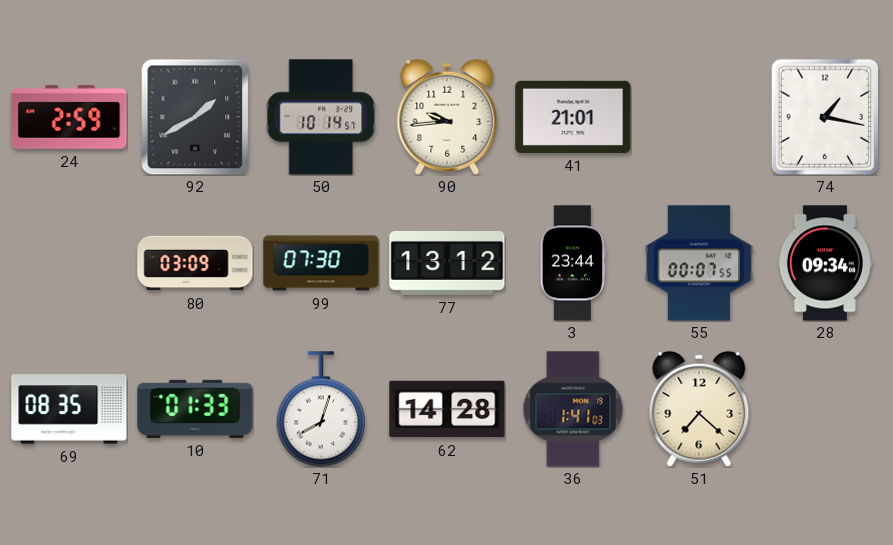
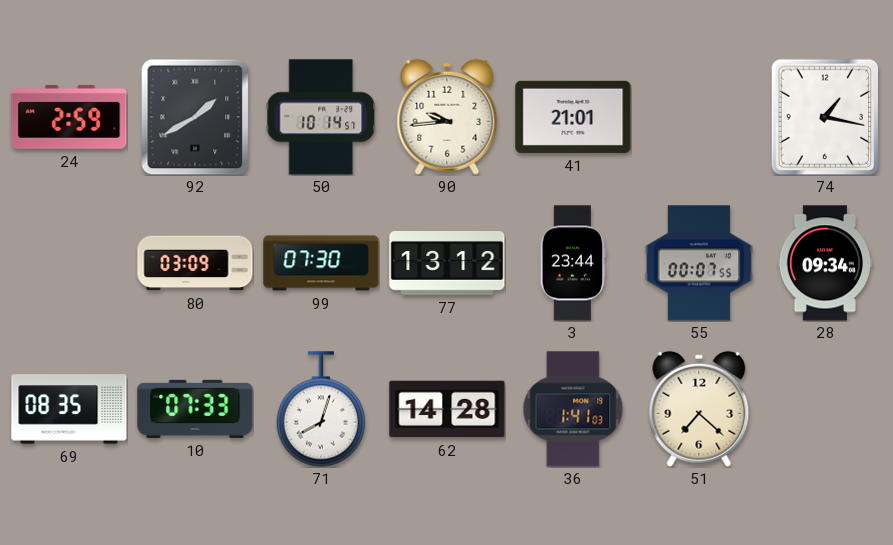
10: 01:33 -> 07:33 (195, 409)
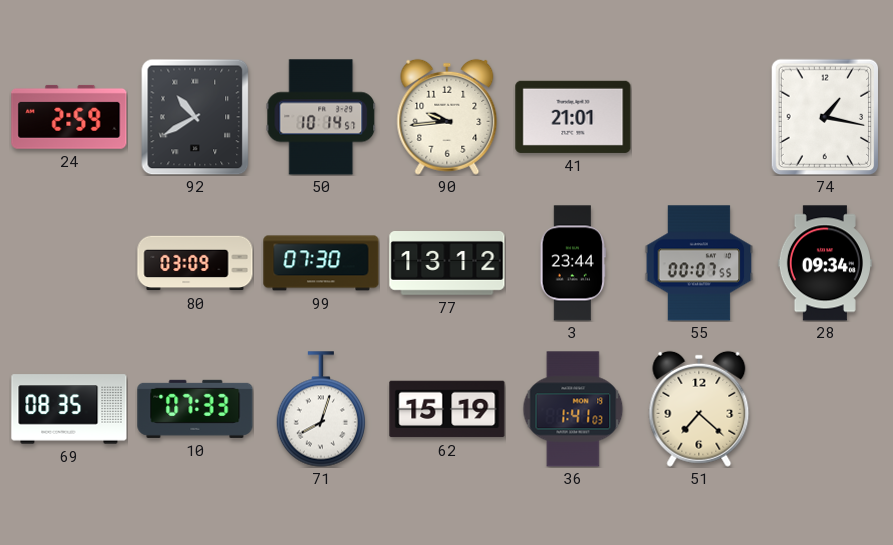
92: 1:40 -> 10:40 (195, 117)
62: 14:28 -> 15:19 (447, 409)
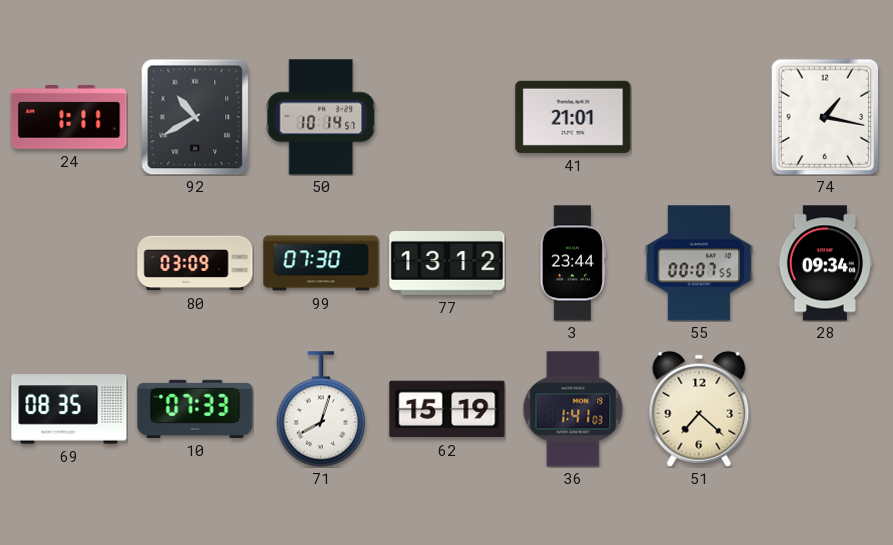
24: 2:59 -> 1:11 (69, 117)
90: 9:44 -> none (447, 117)
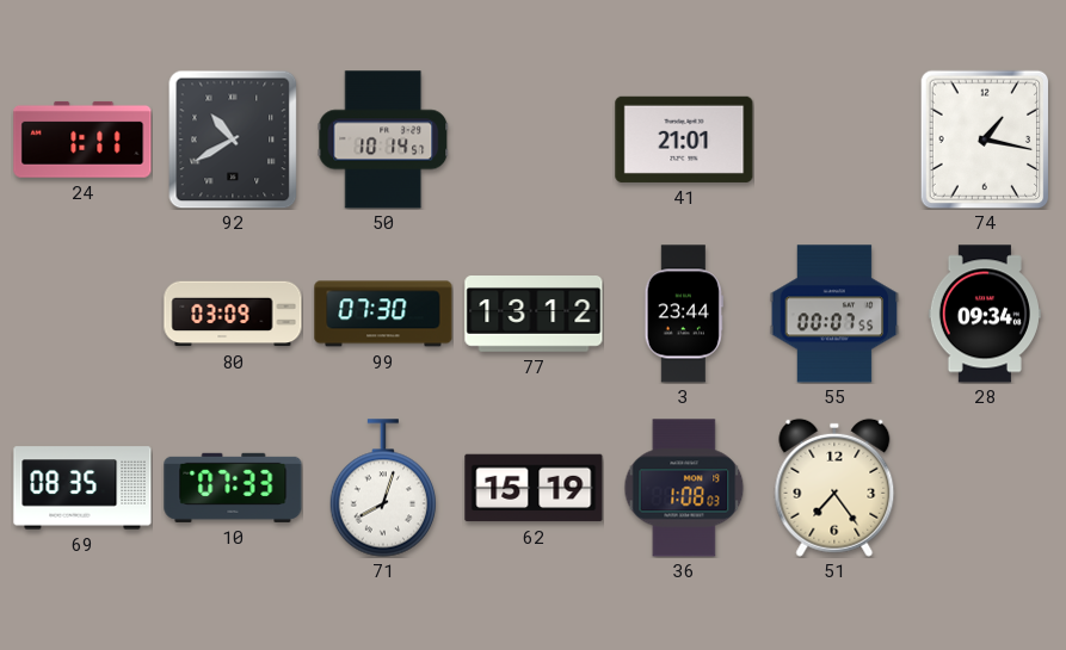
36: 1:41 -> 1:08 (684, 488)
51: 7:22 -> 7:24 (834, 488)
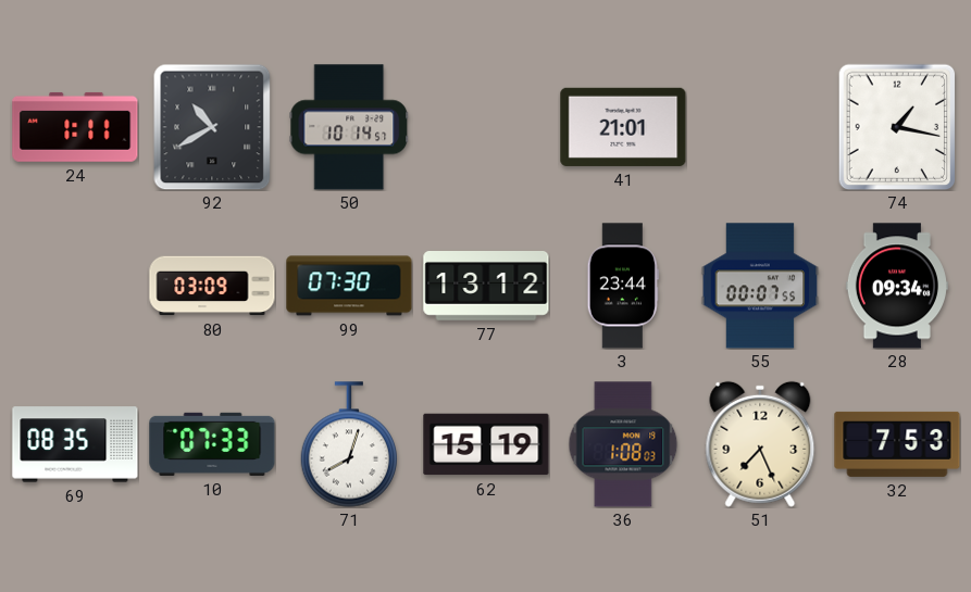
51: 7:24 -> 7:26 (760, 444)
32: none -> 7:53 (897, 444)
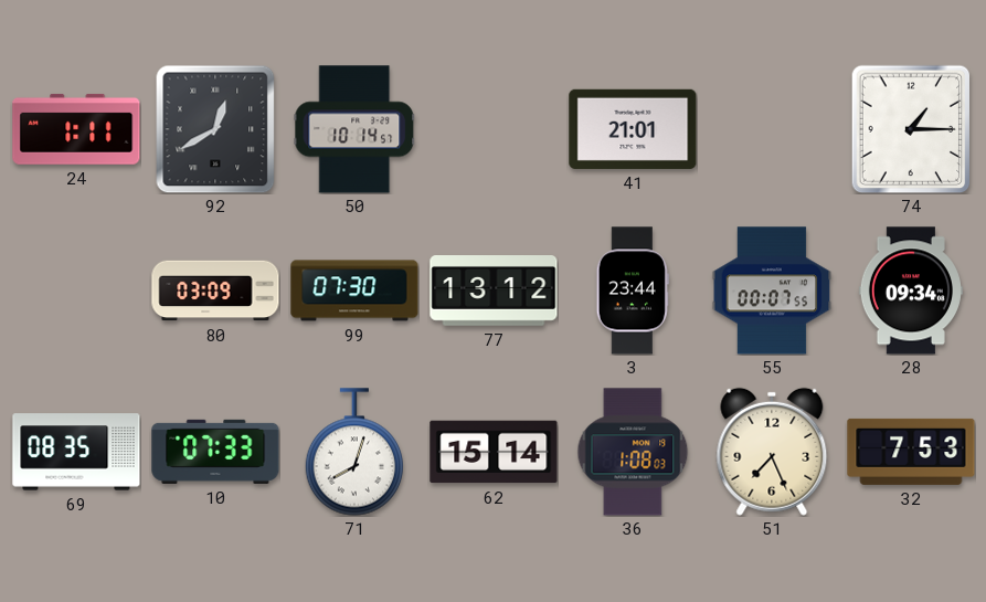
92: 10:40 -> 12:40 (215, 129)
74: 1:17 -> 1:15 (911, 129)
62: 15:19 -> 15:14 (494, 452)
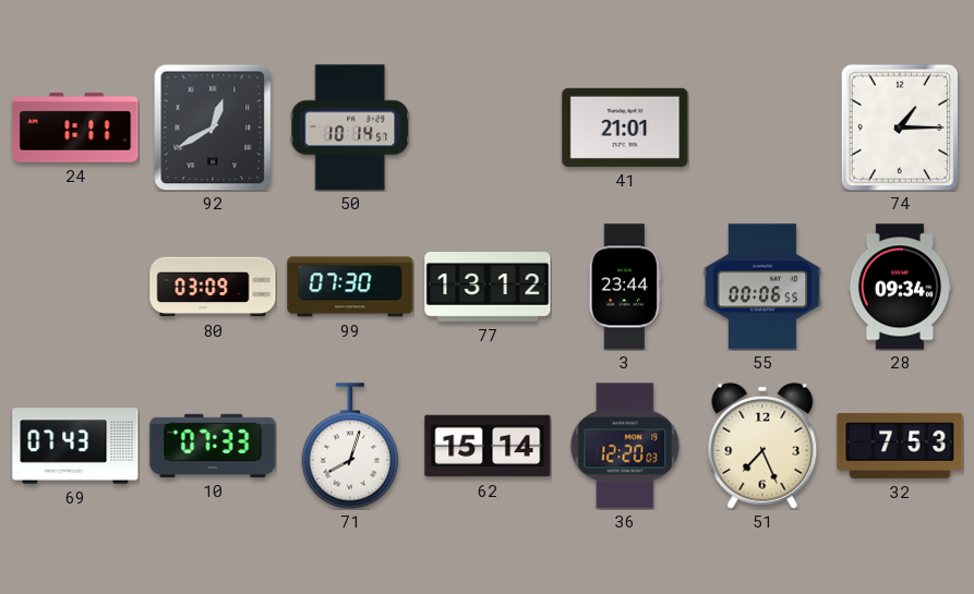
55: 00:07 -> 00:06 (762, 287)
69: 08:35 -> 07:43 (75, 446)
36: 1:08 -> 12:20 (625, 446)
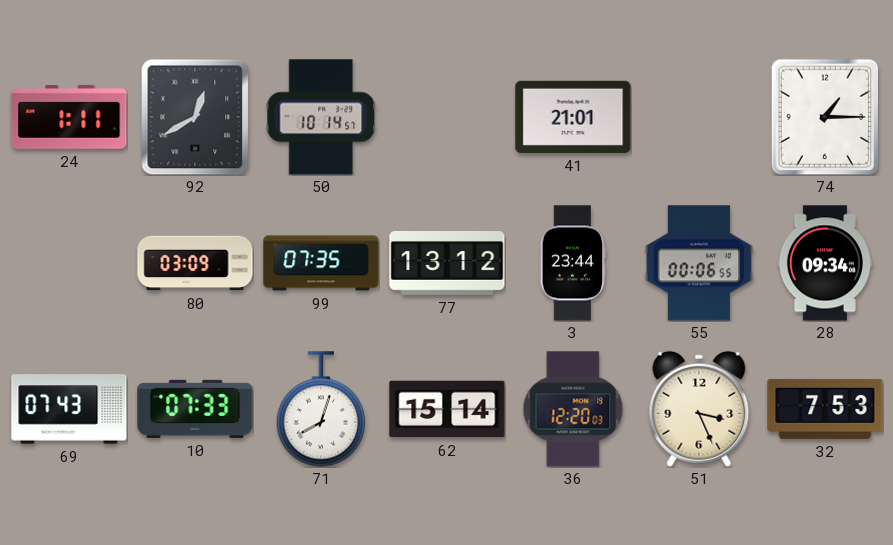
99: 07:30 -> 07:35 (321, 263)
51: 7:26 -> 3:26 (699, 409)
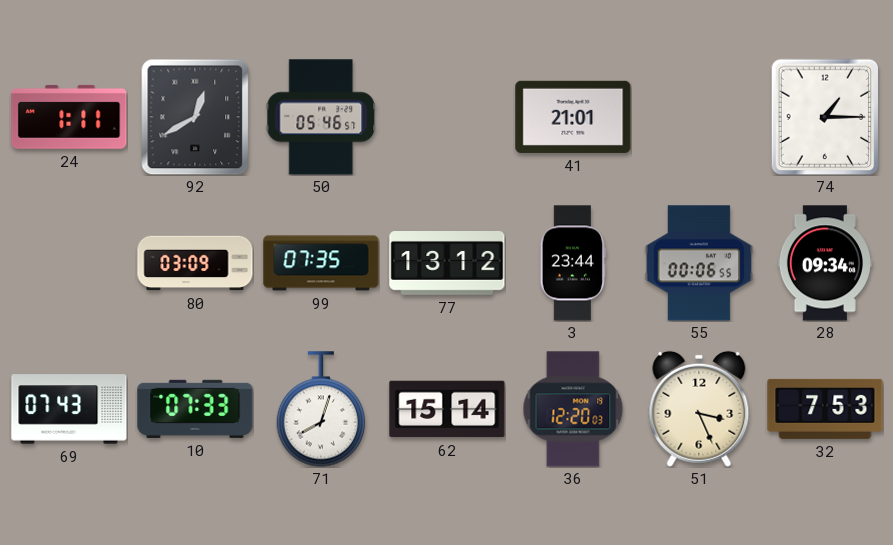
50: 10:14 -> 05:46 (321, 117)
